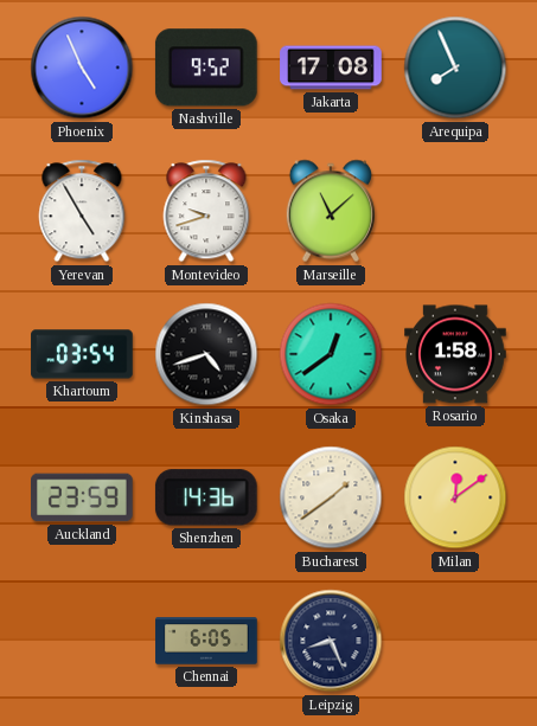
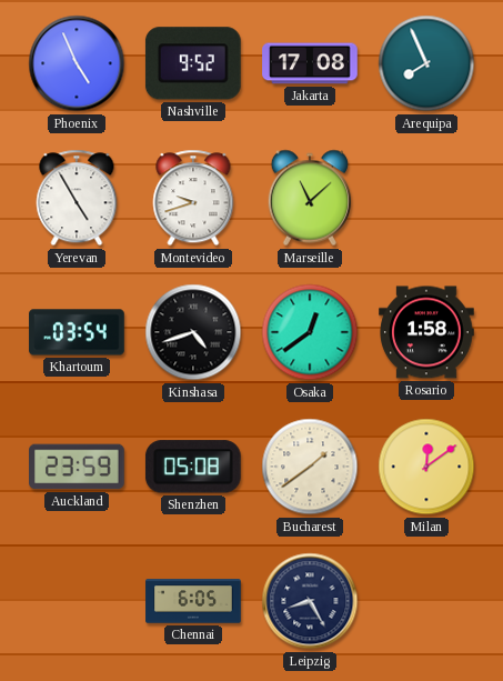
Shenzhen: 14:36 -> 05:08 (193, 467)
Leipzig: 8:26 -> 8:25 (310, 601)
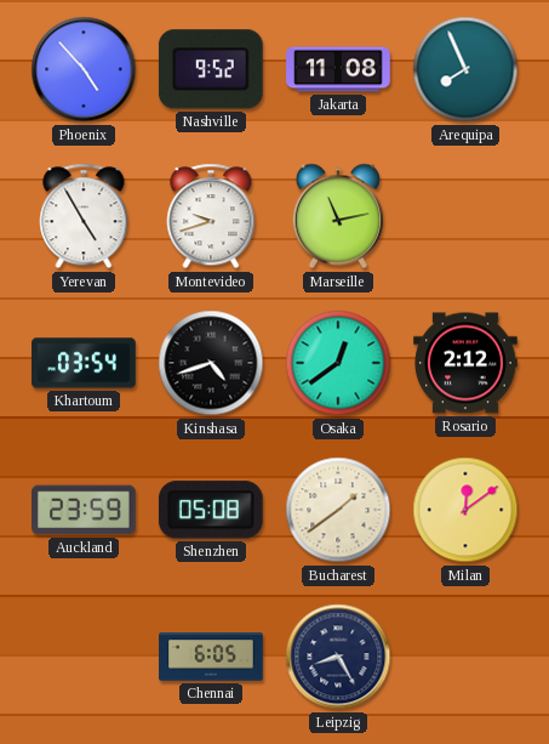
Phoenix: 4:56 -> 4:53 (84, 69)
Jakarta: 17:08 -> 11:08 (338, 69)
Marseille: 11:08 -> 11:13 (338, 216)
Rosario: 1:58 -> 2:12 (465, 363)
